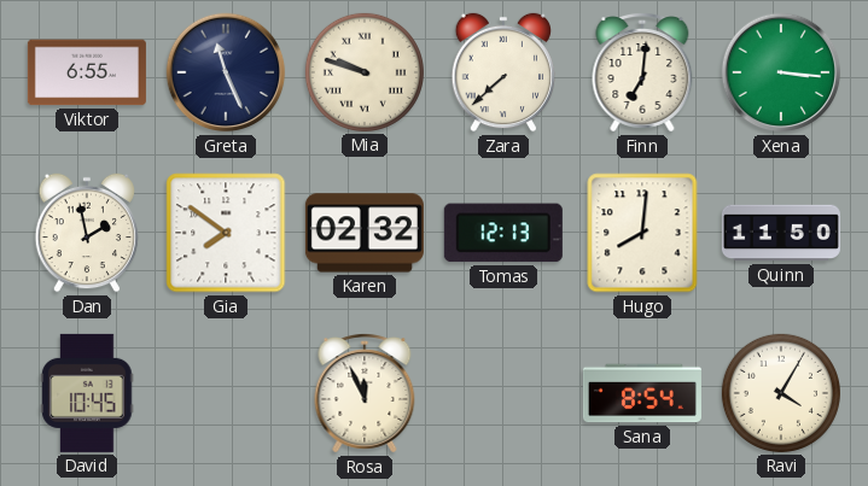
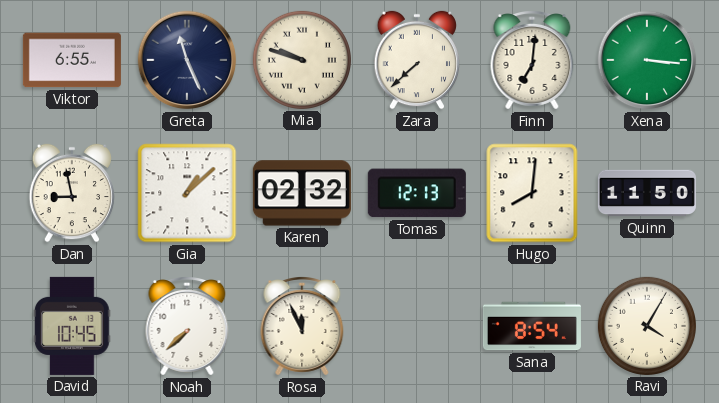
Dan: 1:58 -> 8:58 (71, 193)
Gia: 7:51 -> 1:08 (187, 193)
Noah: none -> 7:38 (187, 327)
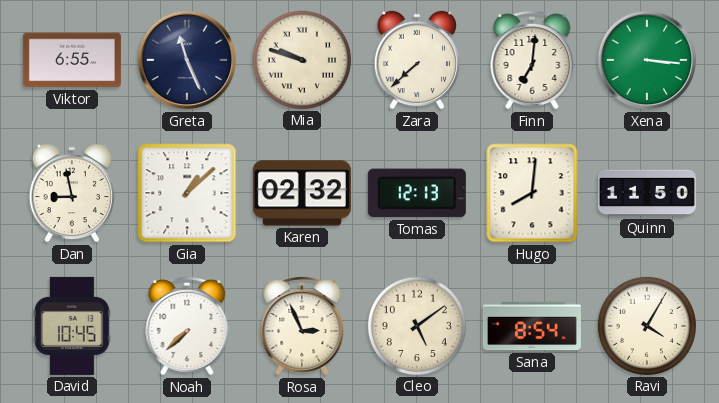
Rosa: 11:56 -> 2:56 (302, 327)
Cleo: none -> 5:09 (417, 326)
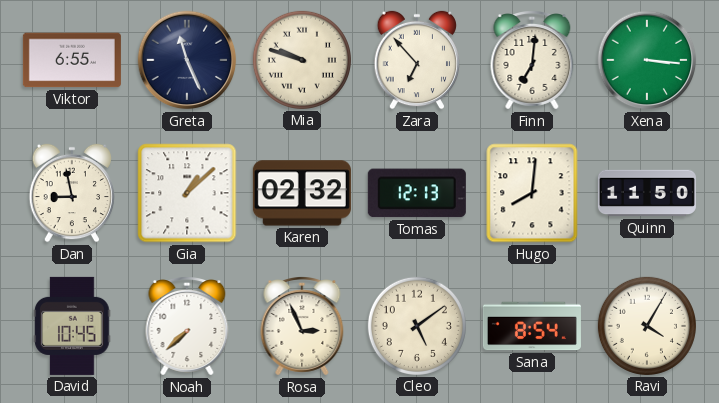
Zara: 7:38 -> 6:53 (416, 60)
